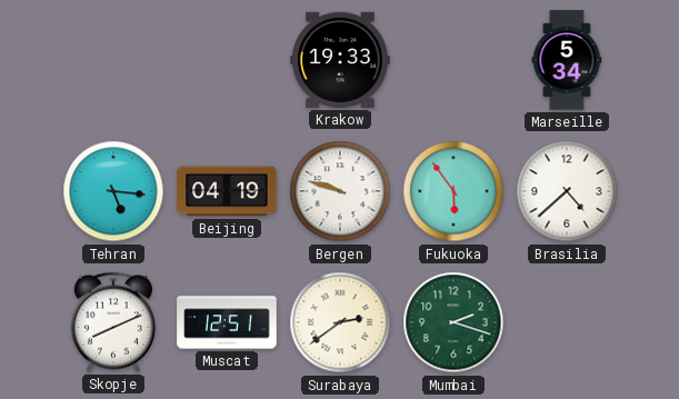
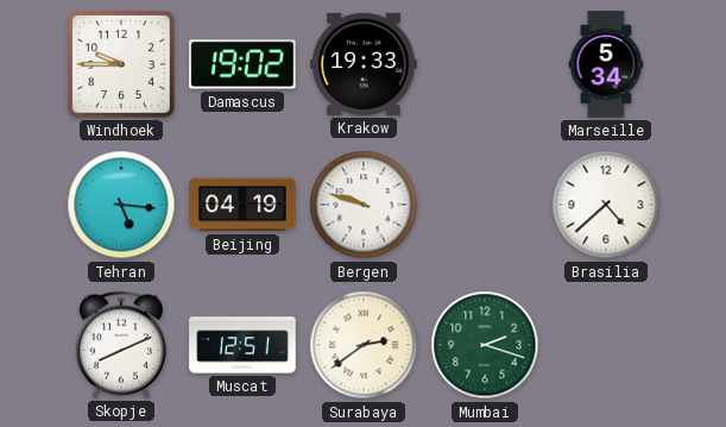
Windhoek: none -> 9:45 (121, 64)
Damascus: none -> 19:02 (242, 64)
Fukuoka: 5:54 -> none (453, 191)
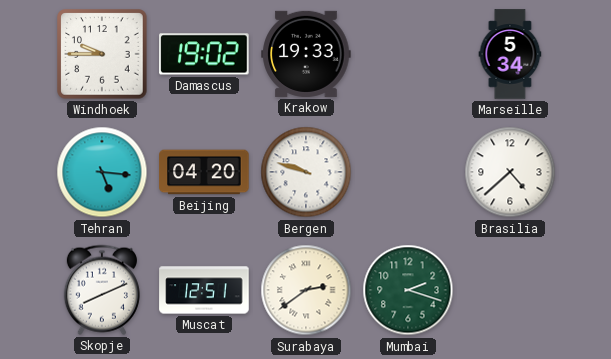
Beijing: 04:19 -> 04:20 (204, 172)
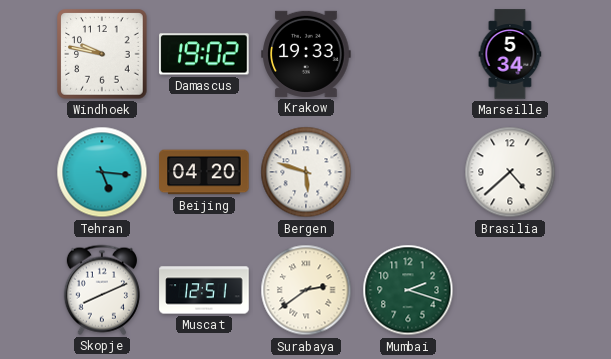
Windhoek: 9:45 -> 9:47 (102, 54)
Bergen: 9:48 -> 5:48 (306, 172)
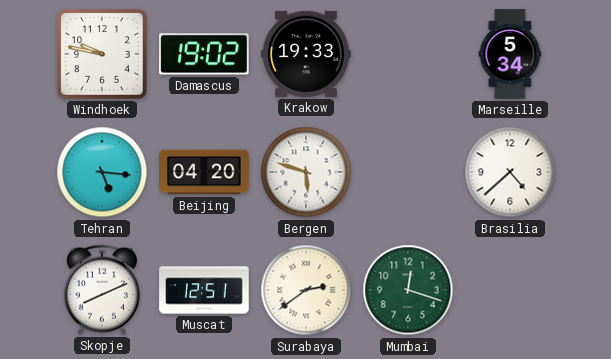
Mumbai: 2:18 -> 12:18 (408, 290)
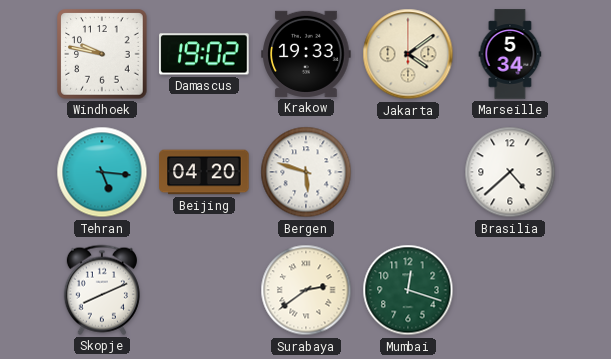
Jakarta: none -> 4:09 (408, 54)
Muscat: 12:51 -> none (204, 290)
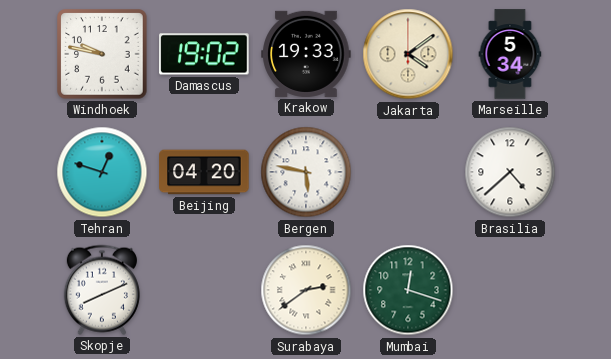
Tehran: 5:16 -> 12:48 (102, 172)
Bergen: 5:48 -> 5:47 (306, 172)
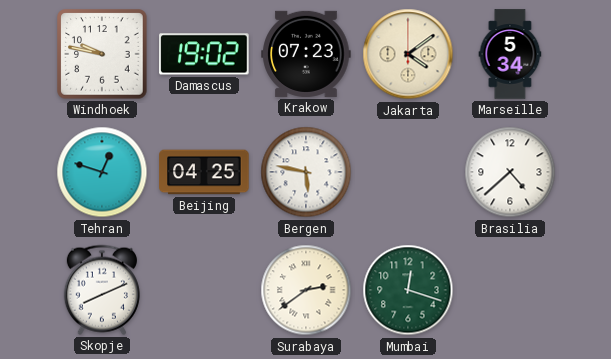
Krakow: 19:33 -> 07:23 (306, 54)
Beijing: 04:20 -> 04:25 (204, 172)
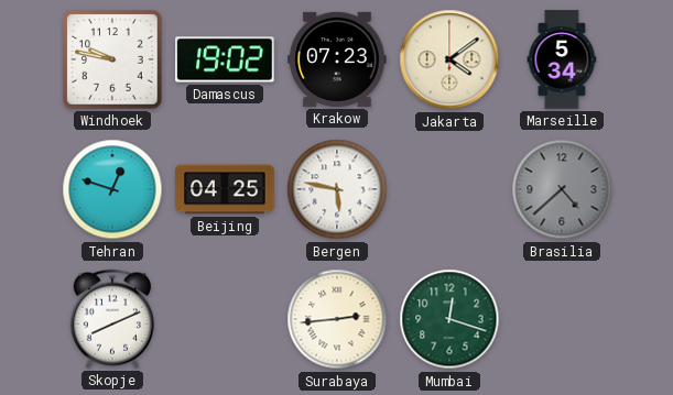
Brasilia dial: white -> grey (562, 189)
Surabaya: 2:39 -> 2:44 (337, 319)
